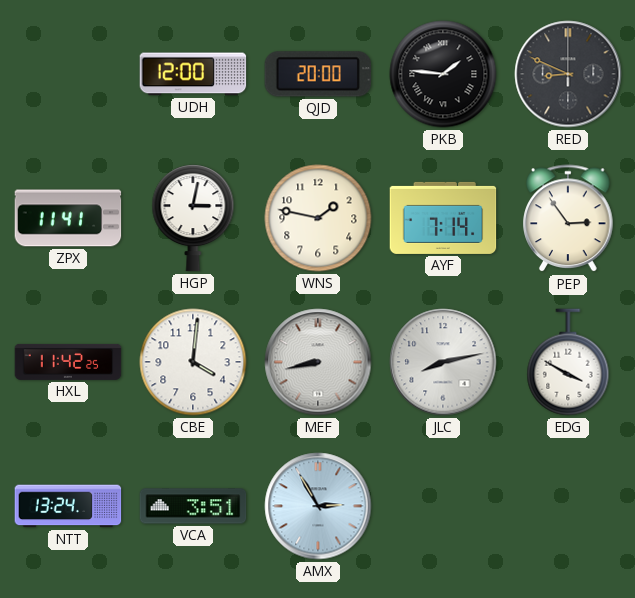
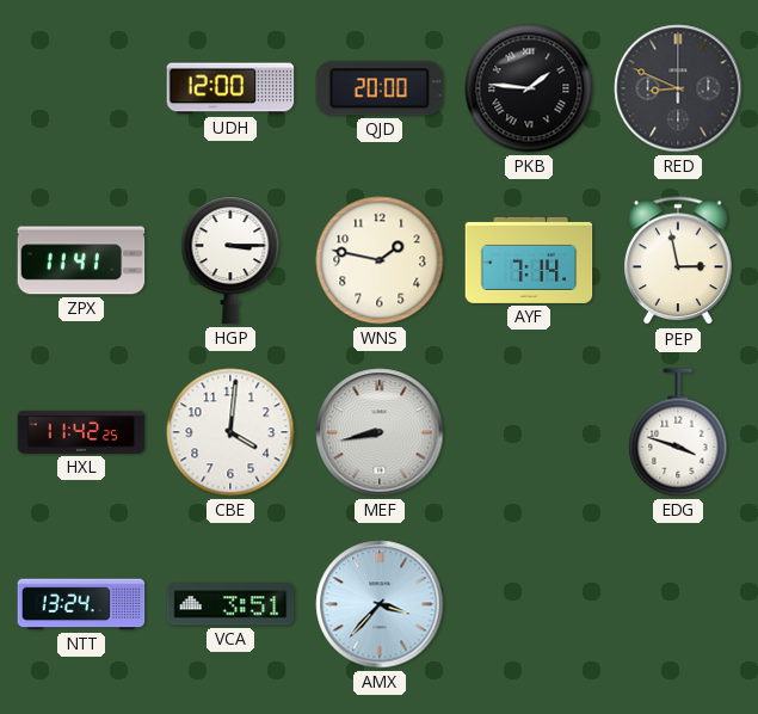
HGP: 3:02 -> 3:15 (230, 260)
PEP: 2:54 -> 2:58 (678, 261)
JLC: 8:13 -> none (443, 362)
EDG: 3:50 -> 3:48 (678, 432)
AMX: 2:55 -> 3:37 (380, 604)
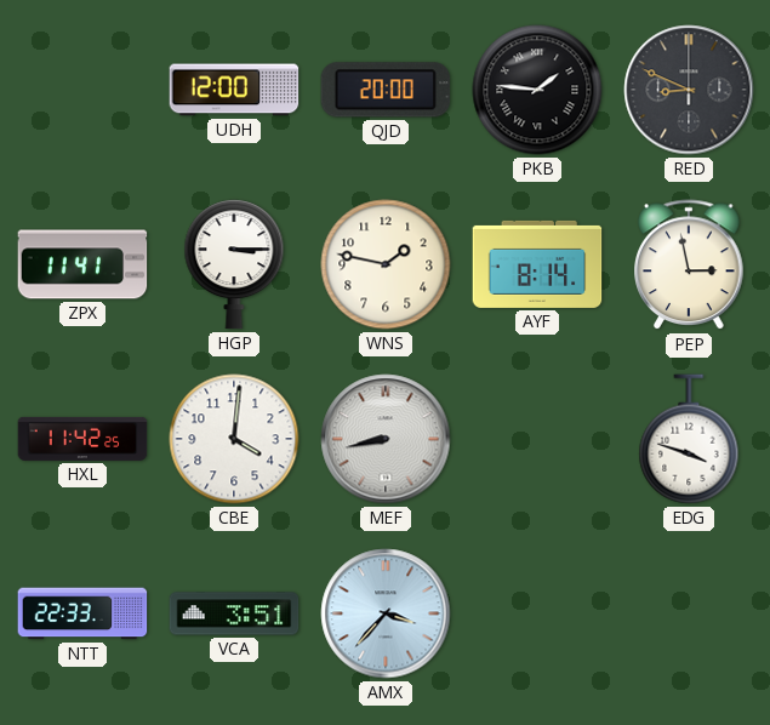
AYF: 7:14 -> 8:14 (537, 264)
NTT: 13:24 -> 22:33 (82, 613)
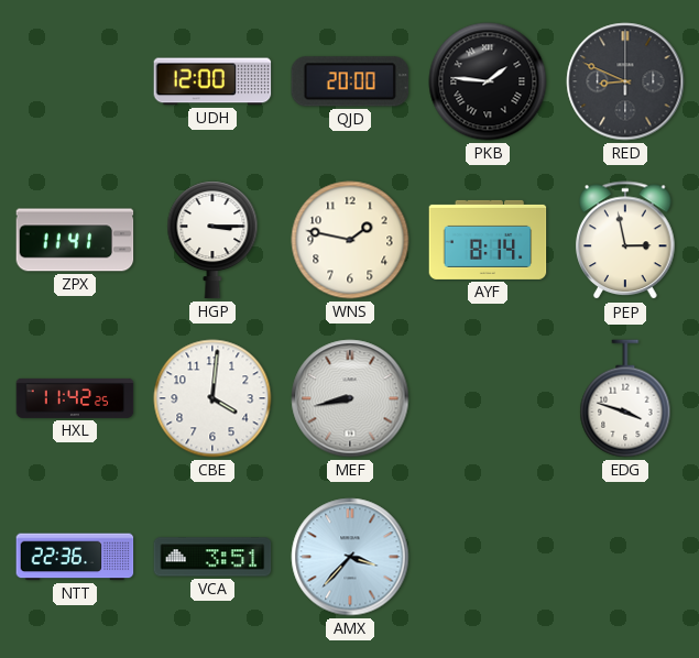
NTT: 22:33 -> 22:36 (75, 557)
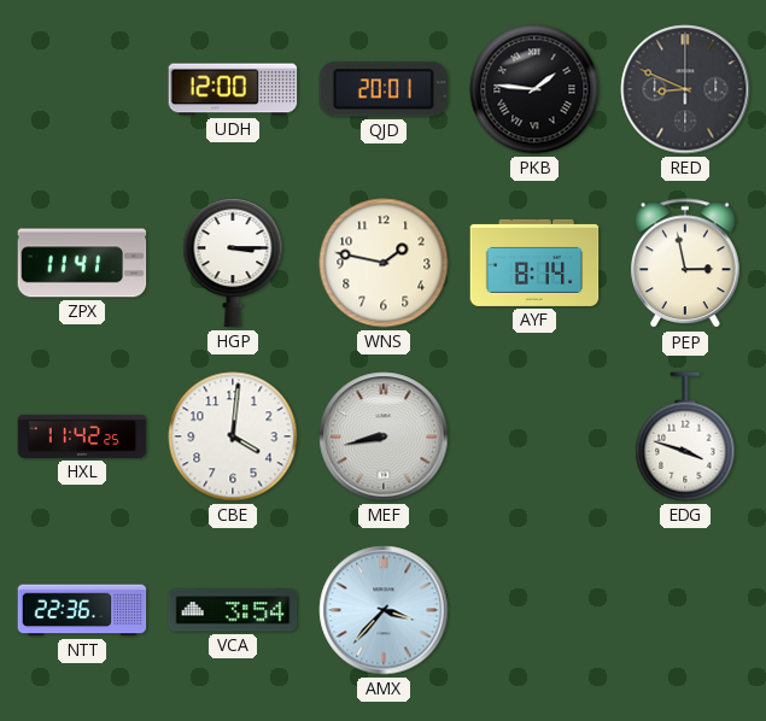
QJD: 20:00 -> 20:01 (384, 89)
VCA: 3:51 -> 3:54 (233, 610)
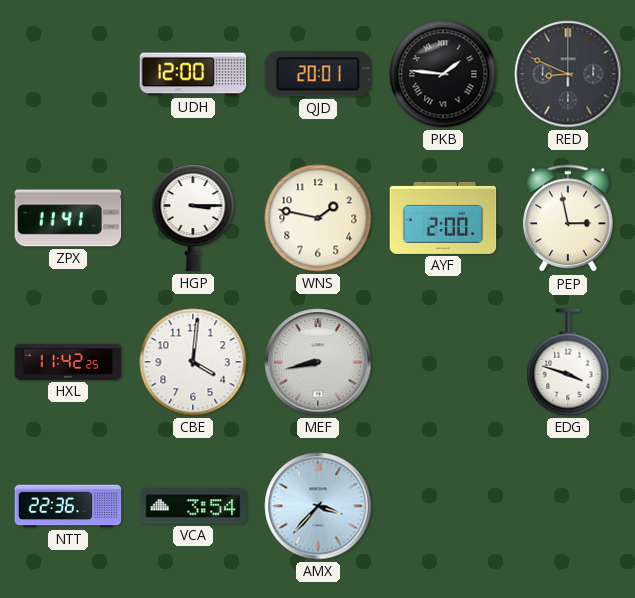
AYF: 8:14 -> 2:00 (443, 218)
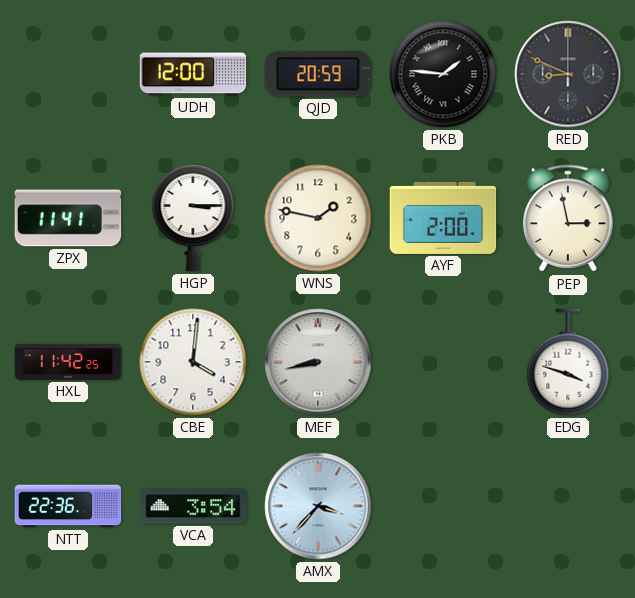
QJD: 20:01 -> 20:59 (318, 74)
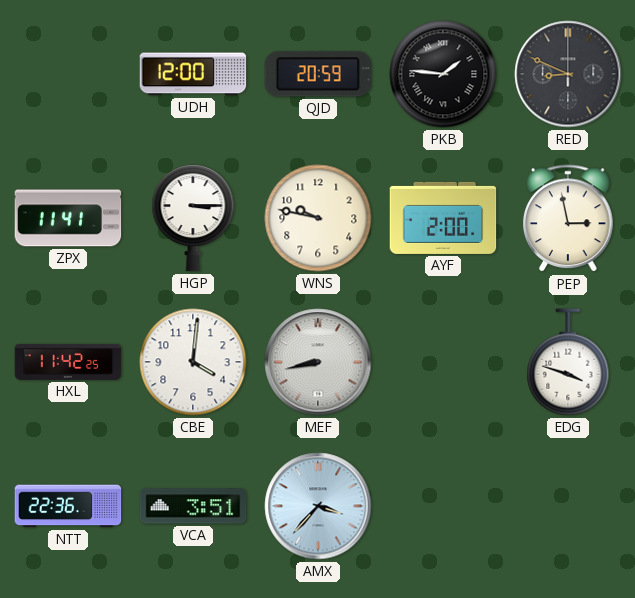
WNS: 1:47 -> 9:47 (318, 218)
VCA: 3:54 -> 3:51 (193, 506)
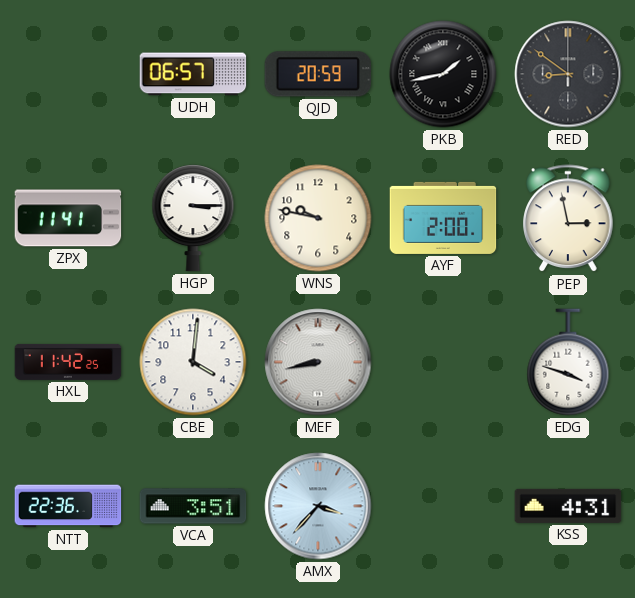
UDH: 12:00 -> 06:57 (193, 74)
PKB: 1:46 -> 1:43 (443, 74)
RED: 8:49 -> 8:51 (568, 74)
KSS: none -> 4:31 (568, 506)
